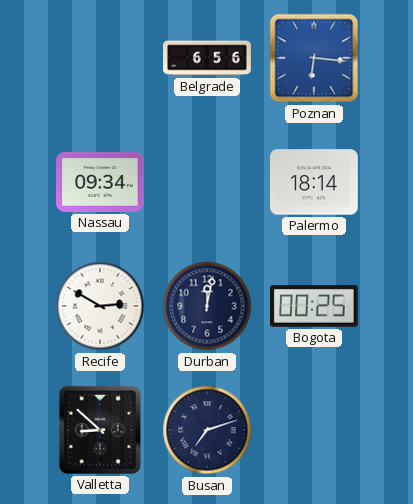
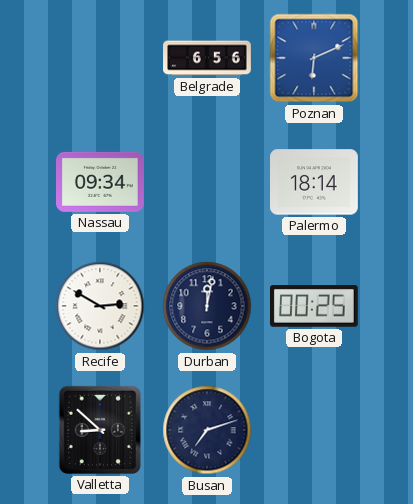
Poznan: 6:16 -> 6:11 (314, 58)
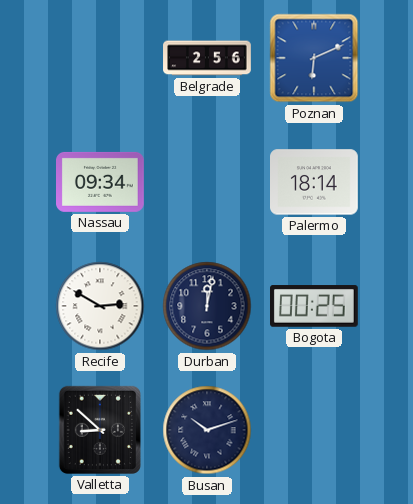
Belgrade: 6:56 -> 2:56 (207, 58)
Busan: 7:12 -> 10:12 (207, 430)
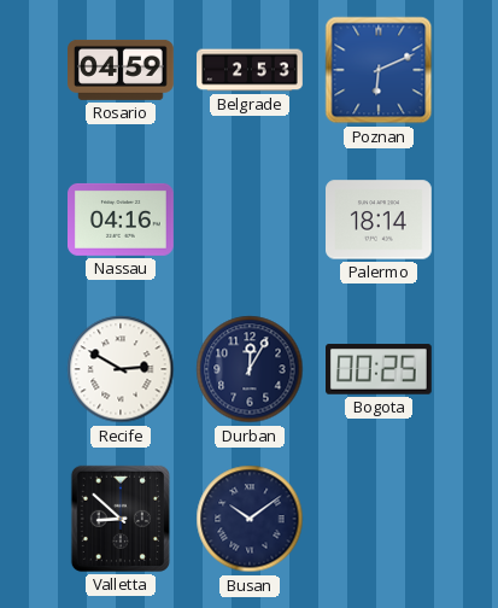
Rosario: none -> 04:59 (122, 70)
Belgrade: 2:56 -> 2:53 (250, 70)
Nassau: 09:34 -> 04:16 (122, 220)
Durban: 12:02 -> 12:05 (250, 369)
Busan: 10:12 -> 10:09 (250, 519)
